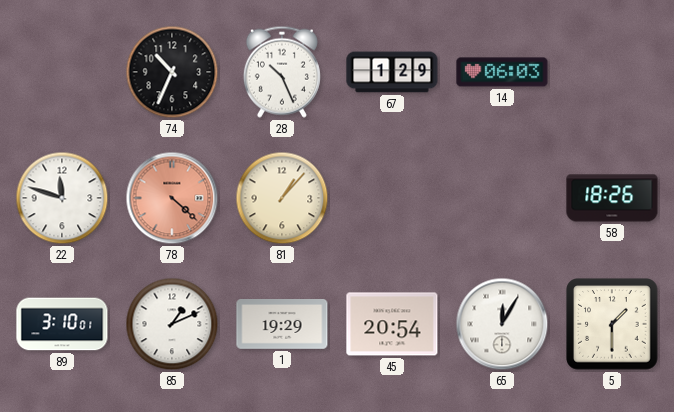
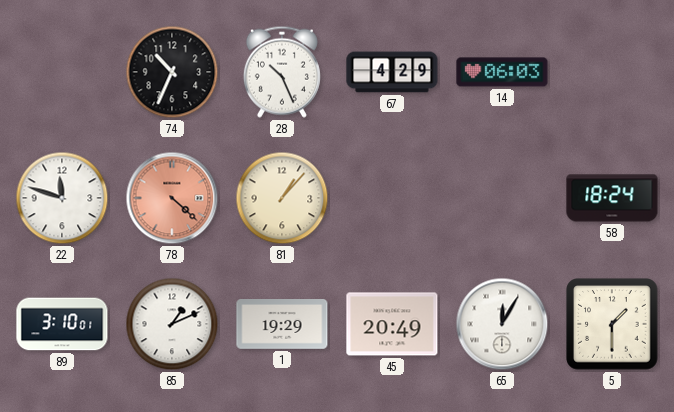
67: 1:29 -> 4:29 (392, 72)
58: 18:26 -> 18:24 (612, 198)
45: 20:54 -> 20:49 (392, 324)
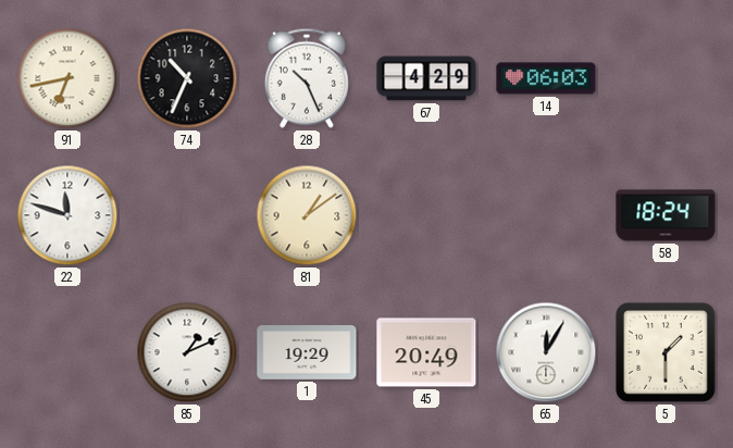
91: none -> 6:43 (67, 78)
78: 4:22 -> none (172, 198)
81: 1:07 -> 1:09 (307, 215)
89: 3:10 -> none (62, 324)
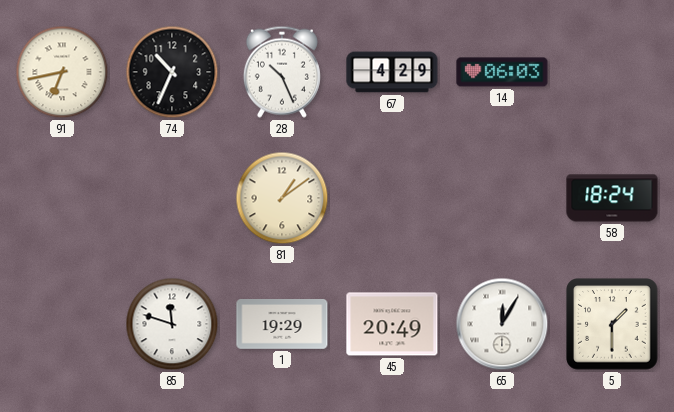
22: 11:48 -> none (67, 215)
85: 1:11 -> 11:48 (172, 324)
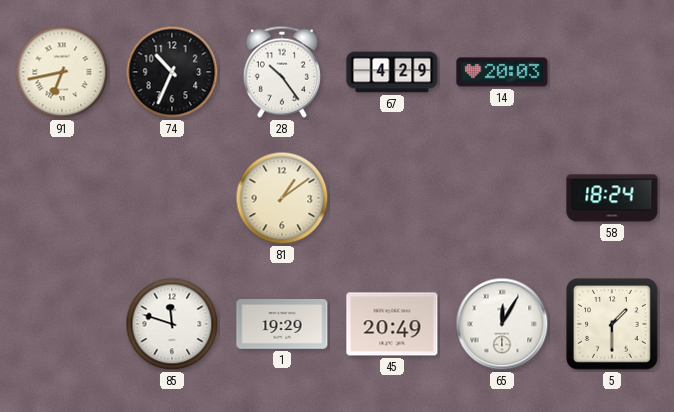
28: 10:26 -> 10:24 (282, 72)
14: 06:03 -> 20:03 (502, 72)
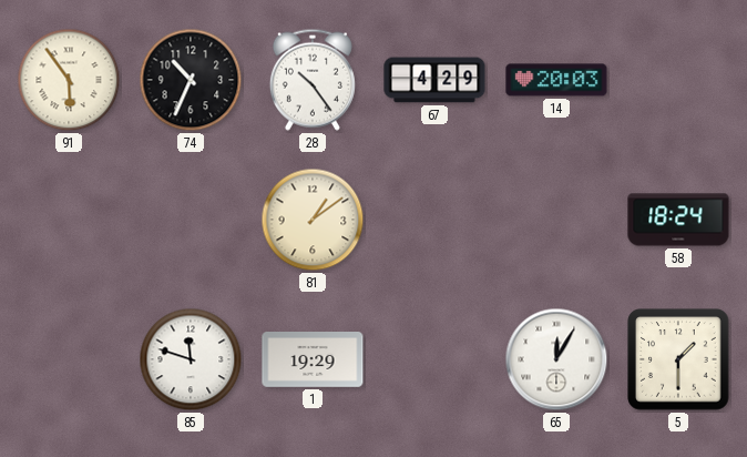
91: 6:43 -> 5:54 (69, 80)
45: 20:49 -> none (392, 324)
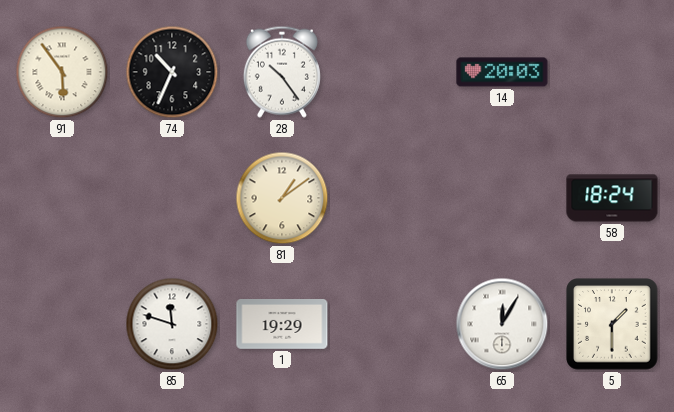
67: 4:29 -> none (434, 80)
